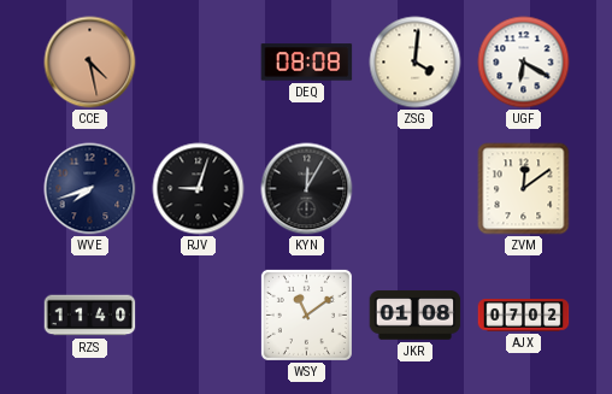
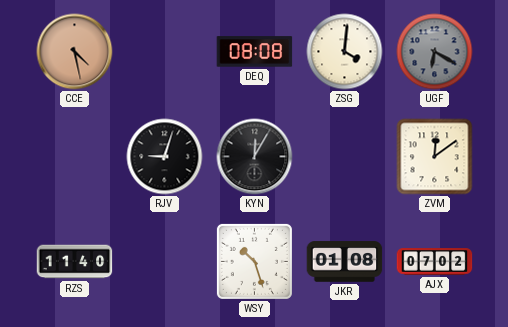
UGF dial: white -> grey (435, 52)
WVE: 7:42 -> none (90, 189)
WSY: 11:09 -> 10:27 (254, 261)
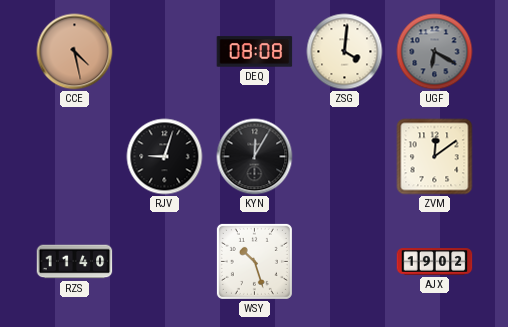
JKR: 01:08 -> none (345, 262)
AJX: 07:02 -> 19:02 (435, 262)
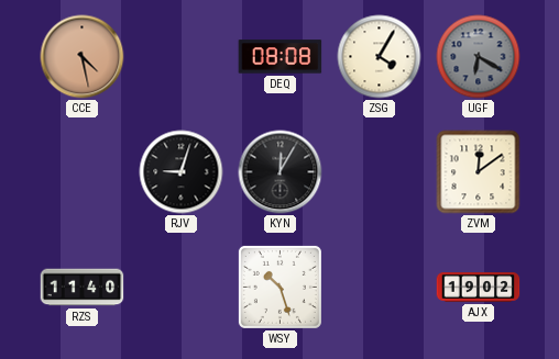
ZSG: 4:01 -> 4:05 (380, 57)
